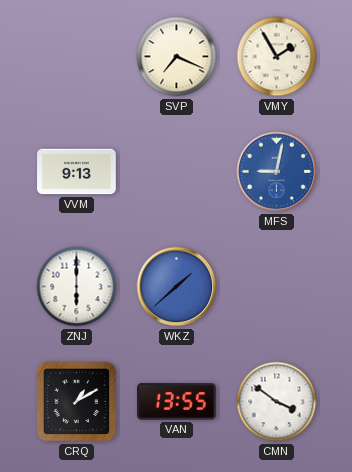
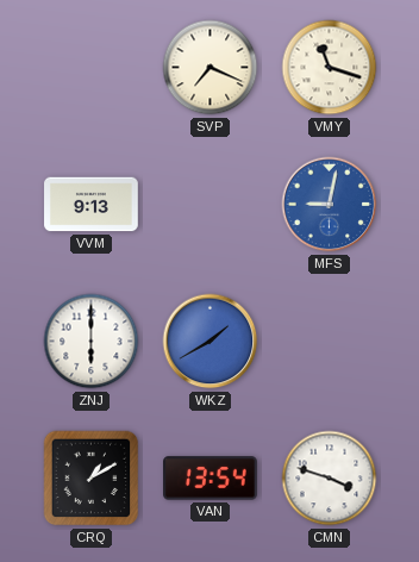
VMY: 1:55 -> 11:18 (330, 68)
WKZ: 1:38 -> 1:40 (211, 342)
VAN: 13:55 -> 13:54 (211, 479)
CMN: 3:51 -> 3:48 (330, 479)
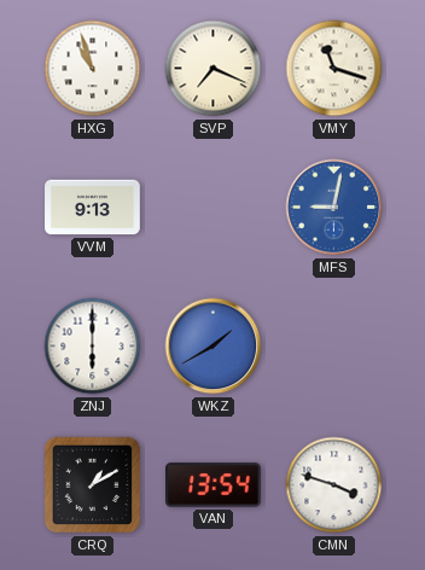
HXG: none -> 10:57 (93, 69)
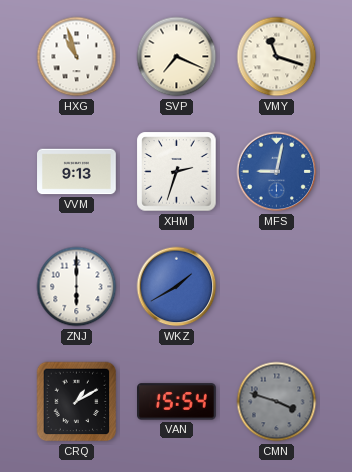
XHM: none -> 2:33 (177, 172)
VAN: 13:54 -> 15:54 (177, 402)
CMN dial: white -> grey (277, 402)
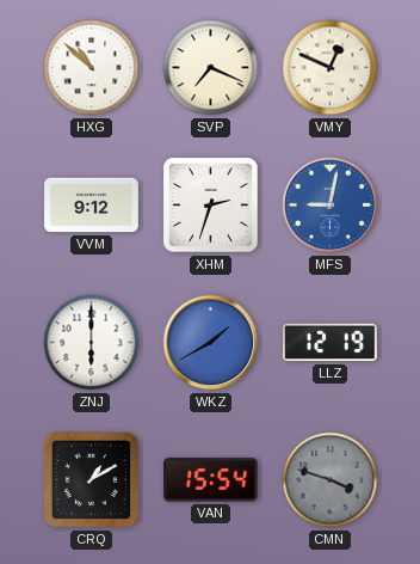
HXG: 10:57 -> 10:52 (92, 68)
VMY: 11:18 -> 12:49 (331, 68)
VVM: 9:13 -> 9:12 (92, 206)
LLZ: none -> 12:19 (331, 343)
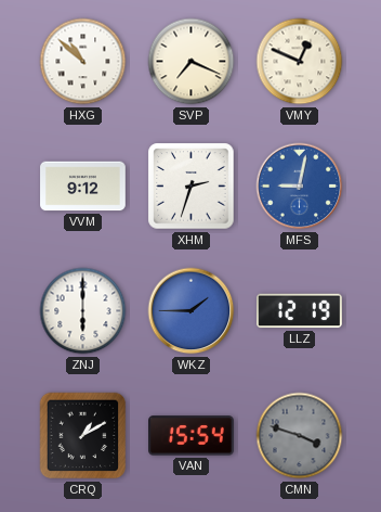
WKZ: 1:40 -> 1:45 (192, 311)
